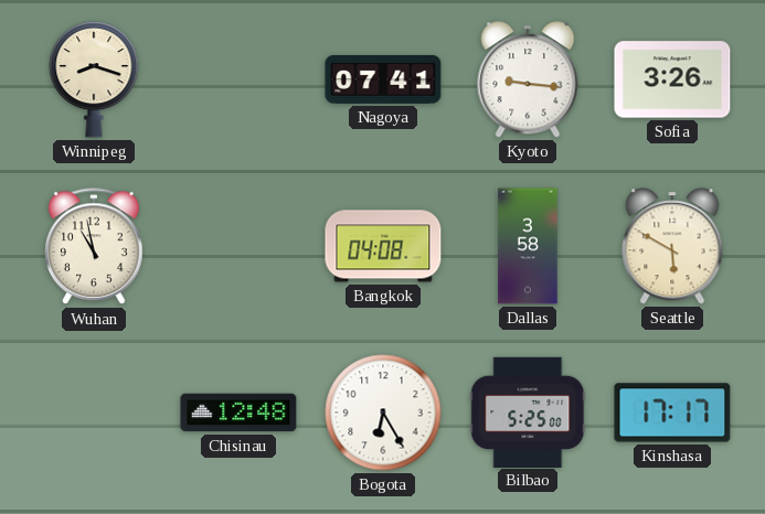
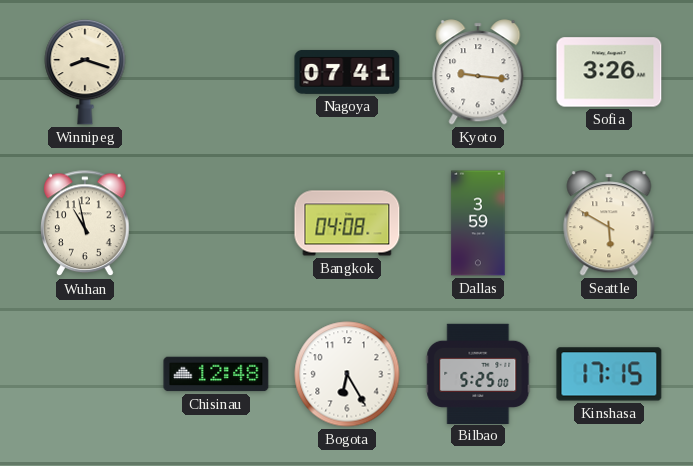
Dallas: 3:58 -> 3:59 (478, 223)
Kinshasa: 17:17 -> 17:15 (609, 374)
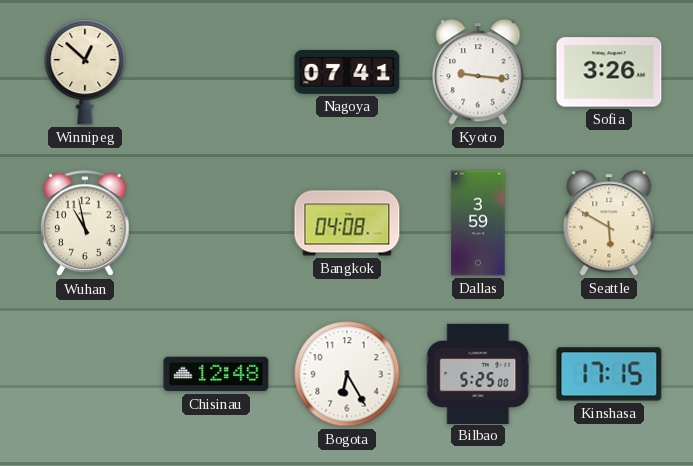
Winnipeg: 8:18 -> 12:52 (85, 72)
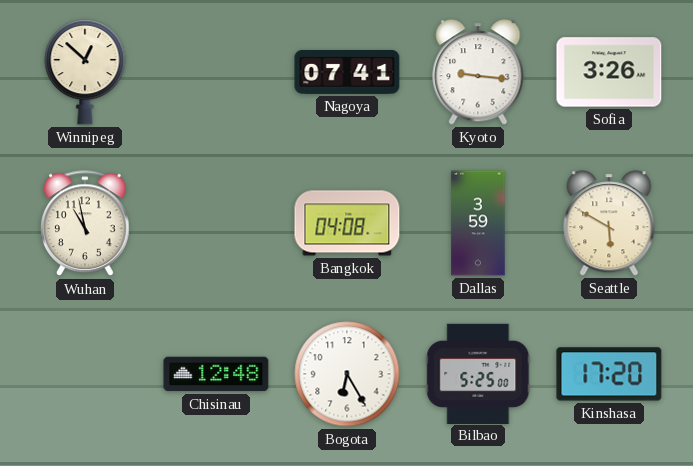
Kinshasa: 17:15 -> 17:20 (609, 374)
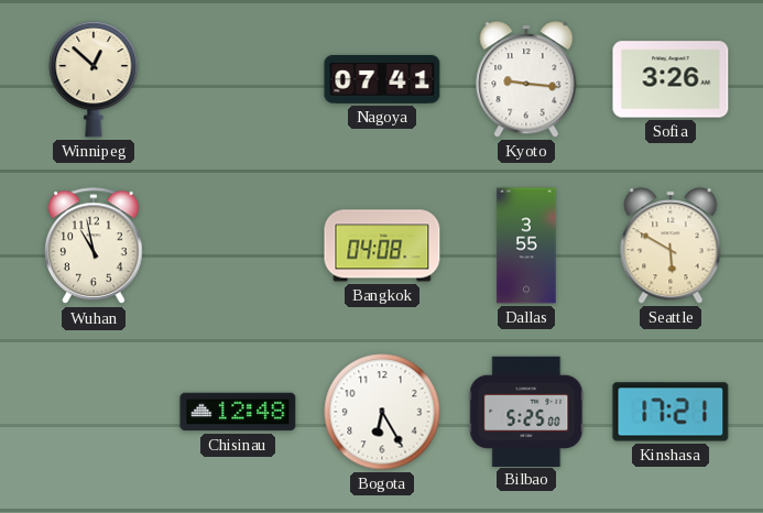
Dallas: 3:59 -> 3:55 (526, 245)
Kinshasa: 17:20 -> 17:21 (671, 412)
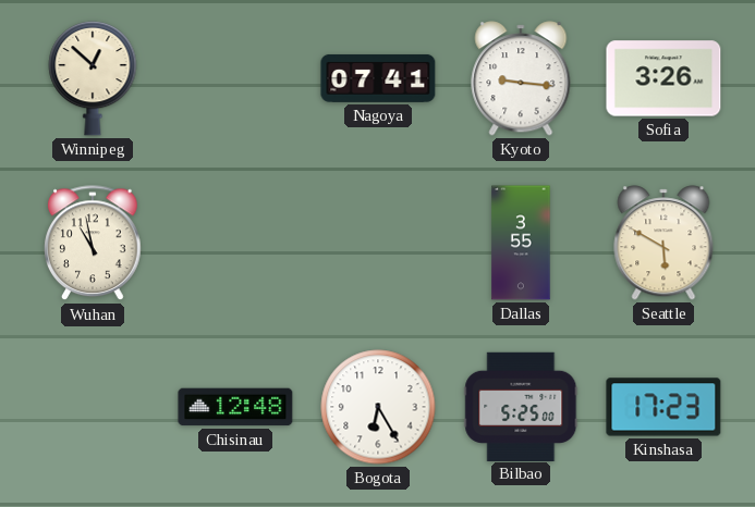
Bangkok: 04:08 -> none (382, 245)
Kinshasa: 17:21 -> 17:23 (663, 407)
